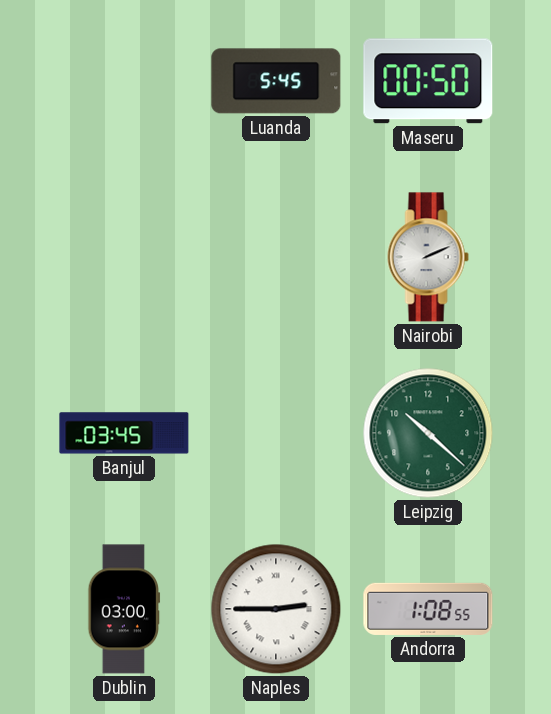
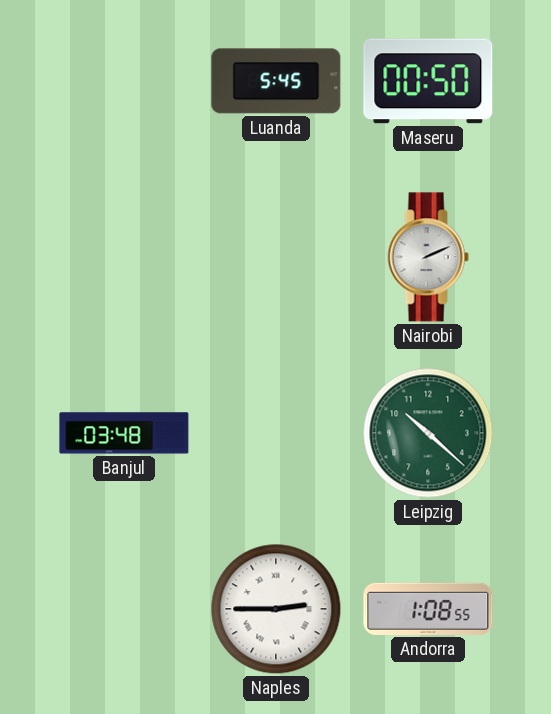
Banjul: 03:45 -> 03:48 (124, 433)
Dublin: 03:00 -> none (124, 609)
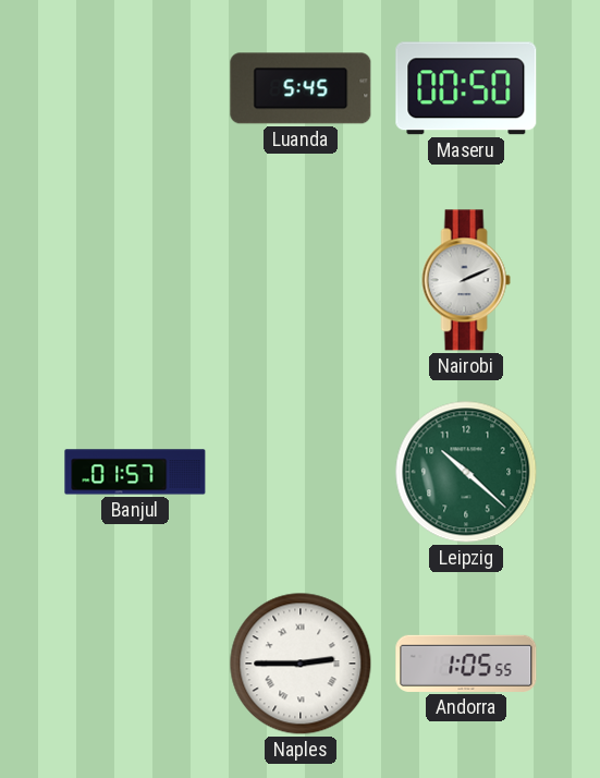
Banjul: 03:48 -> 01:57 (135, 472)
Andorra: 1:08 -> 1:05 (466, 664)
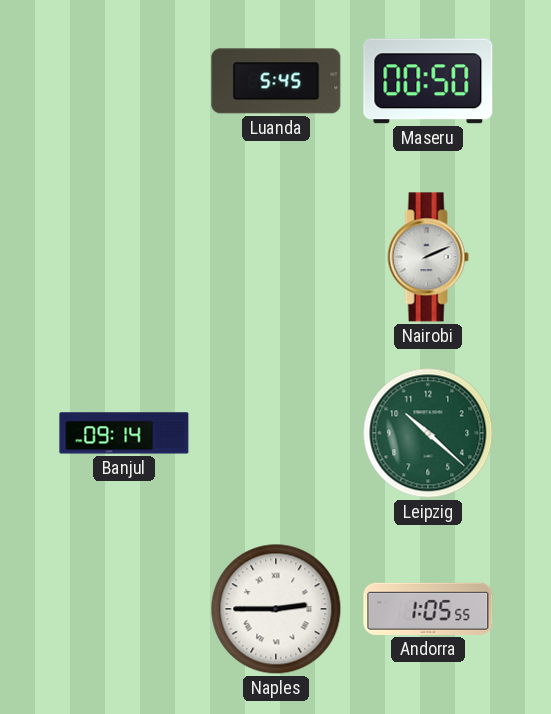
Banjul: 01:57 -> 09:14 (124, 433)
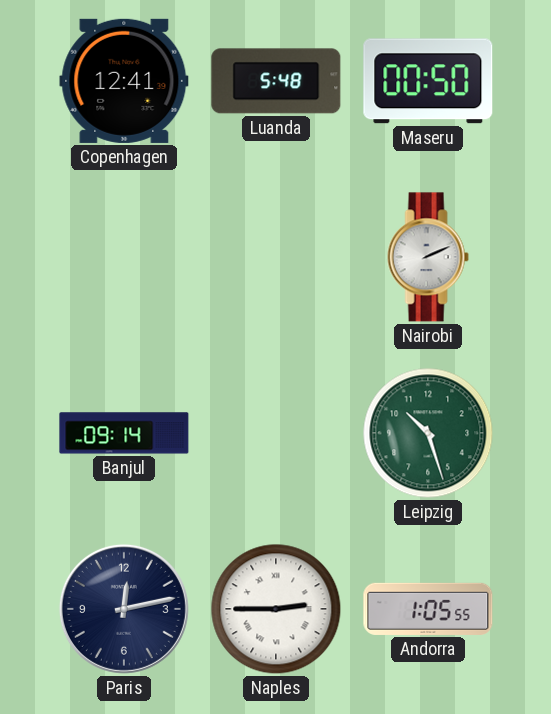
Copenhagen: none -> 12:41 (124, 81)
Luanda: 5:45 -> 5:48 (276, 81)
Leipzig: 10:22 -> 10:27 (428, 433)
Paris: none -> 12:13 (124, 609)
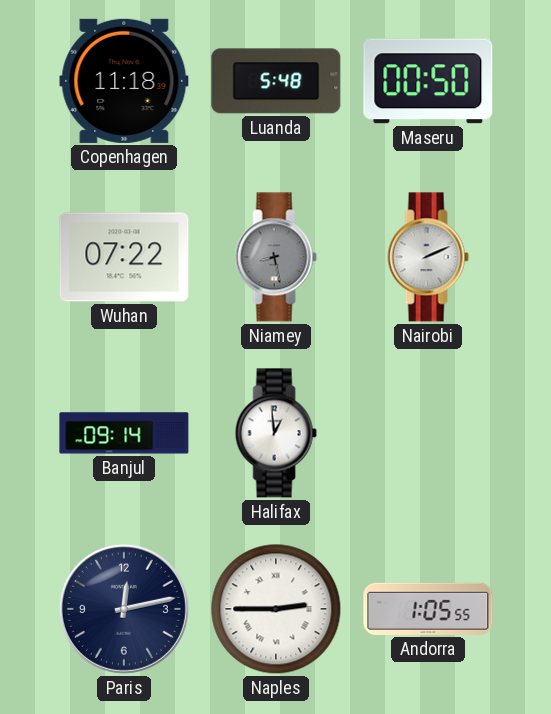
Copenhagen: 12:41 -> 11:18 (124, 81)
Wuhan: none -> 07:22 (124, 257)
Niamey: none -> 8:28 (276, 257)
Halifax: none -> 12:59 (276, 433)
Leipzig: 10:27 -> none (428, 433)
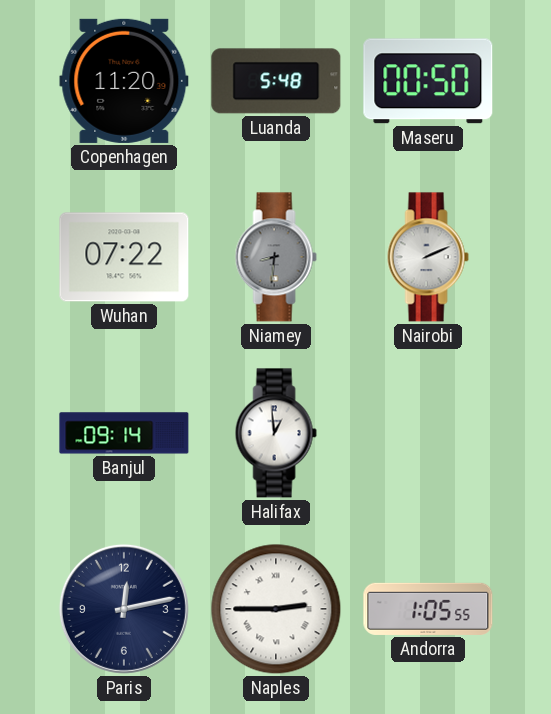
Copenhagen: 11:18 -> 11:20 (124, 81)
Niamey: 8:28 -> 8:31 (276, 257)
